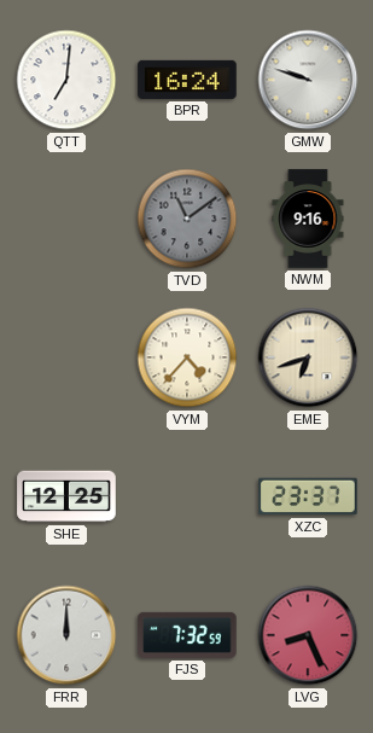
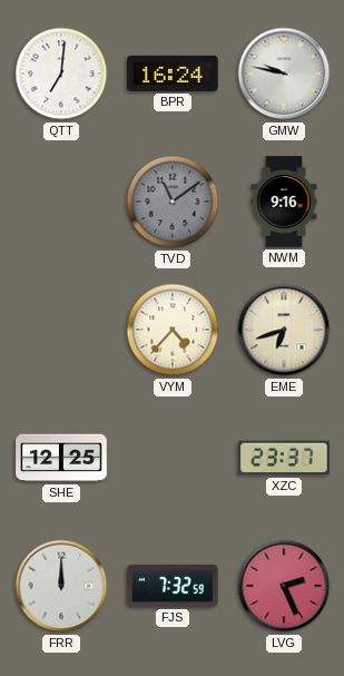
GMW: 9:48 -> 9:47 (284, 74)
LVG: 8:26 -> 2:26 (284, 586)
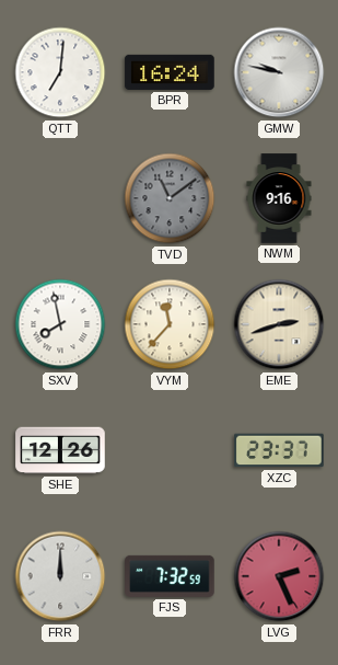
SXV: none -> 7:58 (60, 324)
VYM: 4:37 -> 11:37 (170, 324)
EME: 6:42 -> 2:42 (279, 324)
SHE: 12:25 -> 12:26 (60, 450)
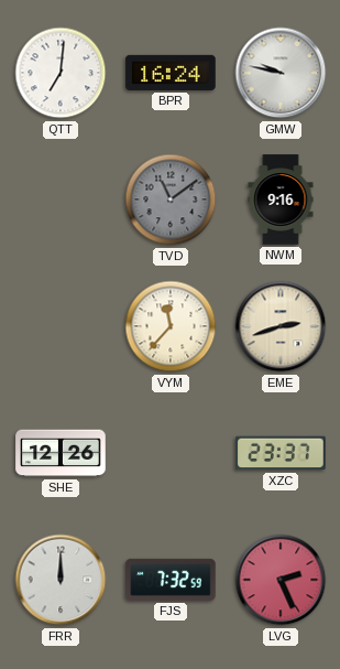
SXV: 7:58 -> none (60, 324)
